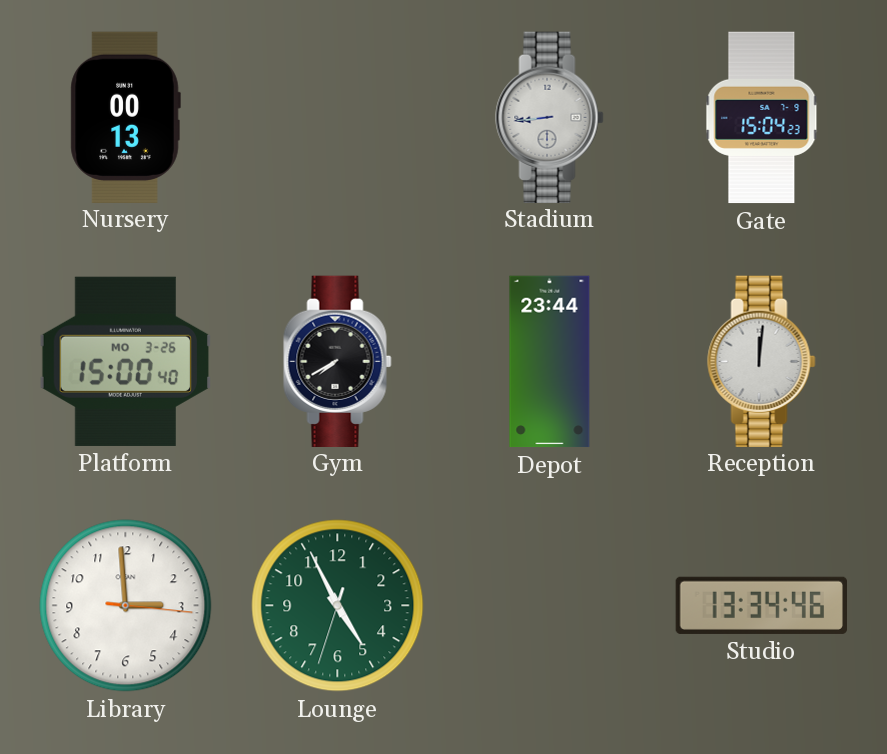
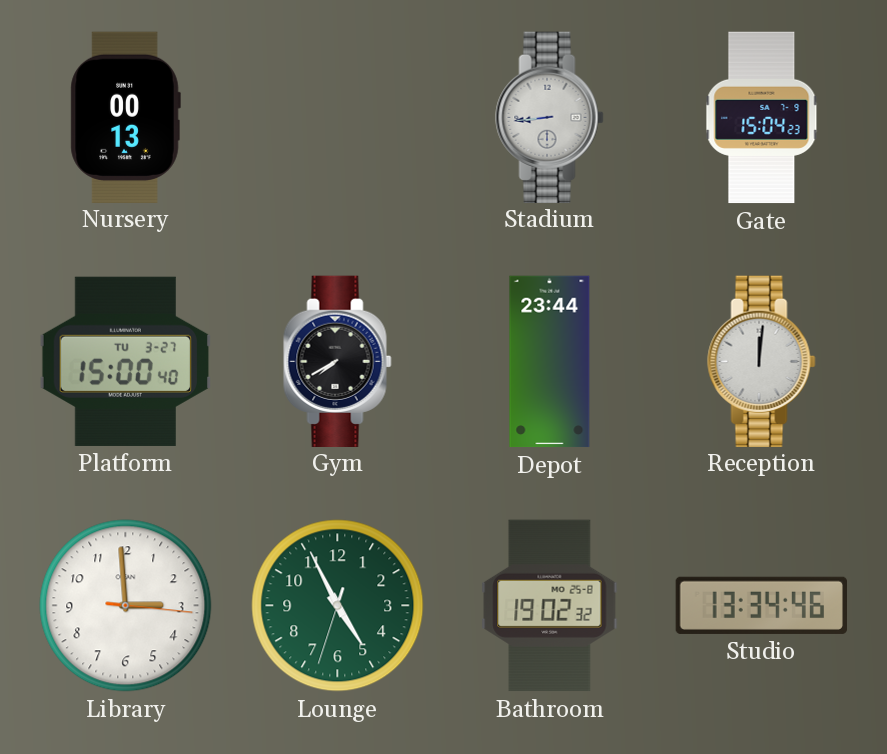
Platform date: MO 3-26 -> TU 3-27 (125, 361)
Bathroom: none -> 19:02 (550, 606)
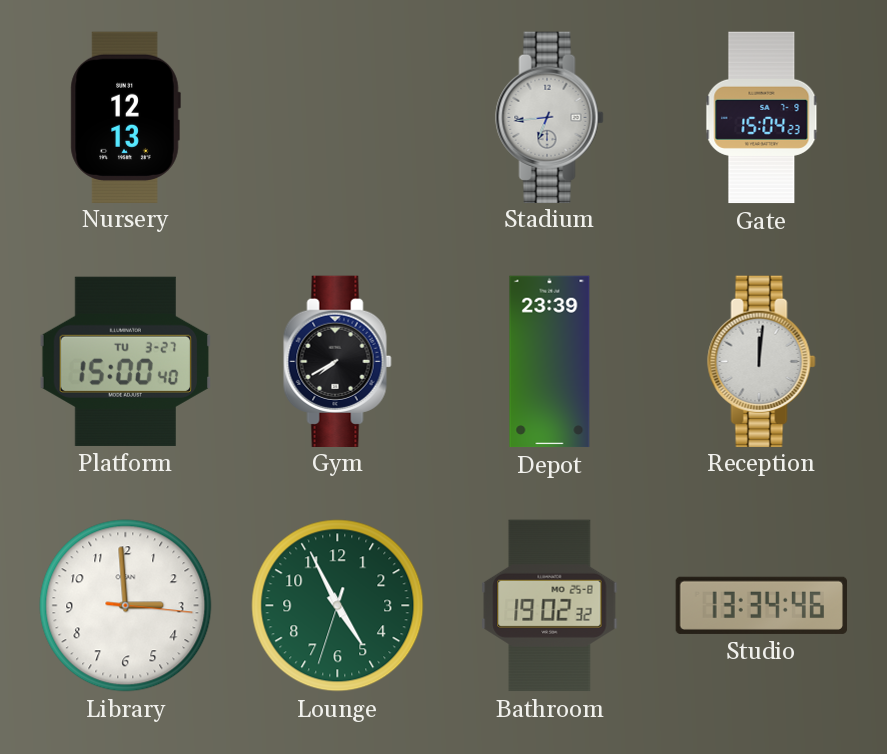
Nursery: 00:13 -> 12:13 (125, 117)
Stadium: 8:44 -> 6:44 (550, 117)
Depot: 23:44 -> 23:39 (550, 362)
